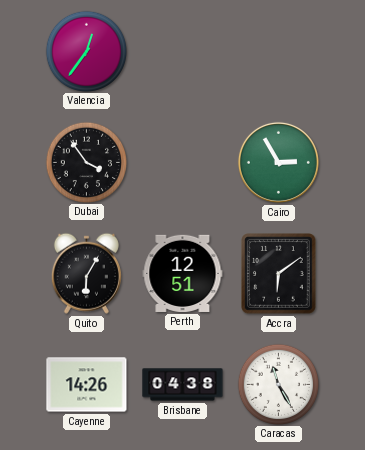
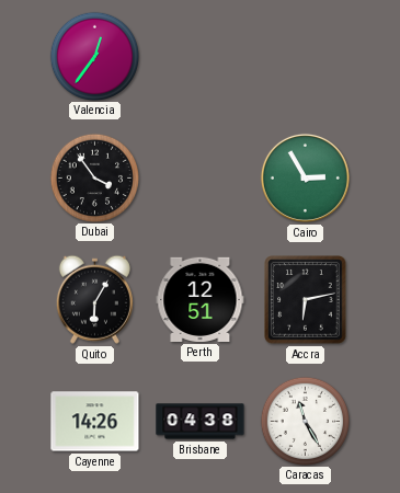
Accra: 6:09 -> 6:13 (306, 300)
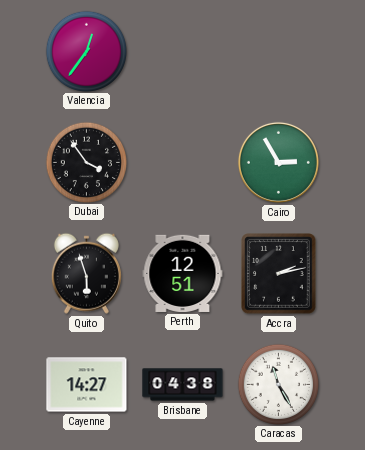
Quito: 6:05 -> 5:57 (86, 273)
Accra: 6:13 -> 2:13 (279, 274)
Cayenne: 14:26 -> 14:27 (87, 385)
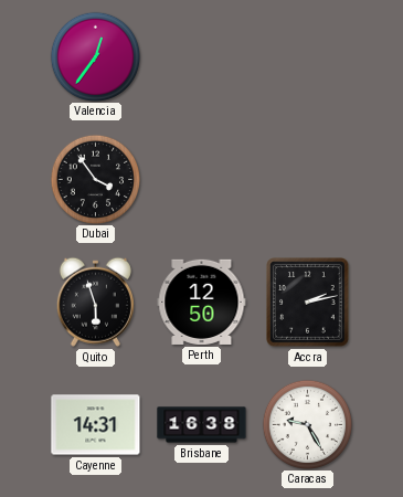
Cairo: 2:55 -> none (278, 162)
Perth: 12:51 -> 12:50 (202, 302)
Cayenne: 14:27 -> 14:31 (96, 425)
Brisbane: 04:38 -> 16:38 (202, 425)
Caracas: 11:25 -> 9:25 (307, 424)
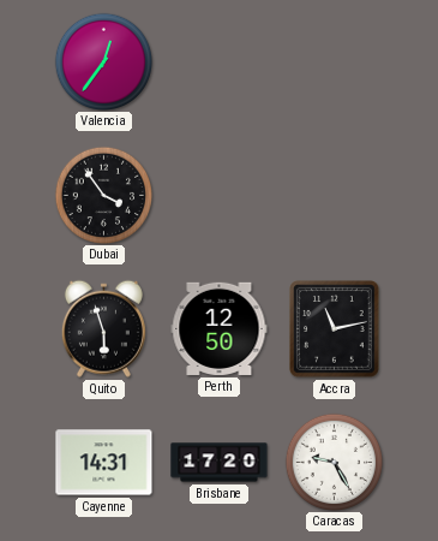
Accra: 2:13 -> 11:13 (335, 329)
Brisbane: 16:38 -> 17:20 (220, 463)
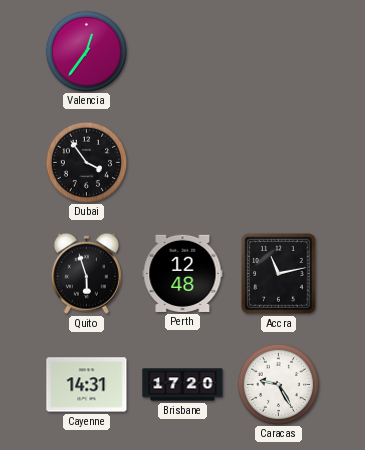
Perth: 12:50 -> 12:48 (183, 273)
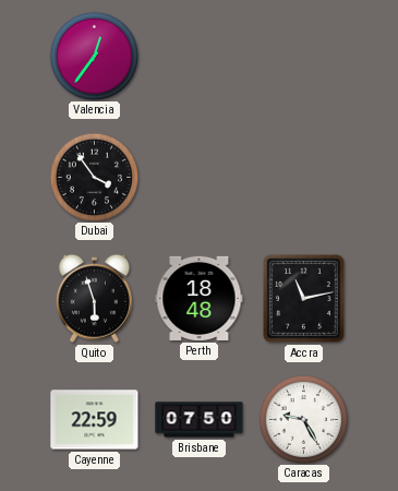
Perth: 12:48 -> 18:48 (200, 298)
Cayenne: 14:31 -> 22:59 (95, 420)
Brisbane: 17:20 -> 07:50 (200, 420)
